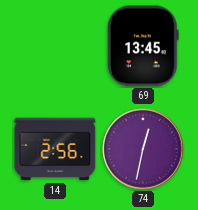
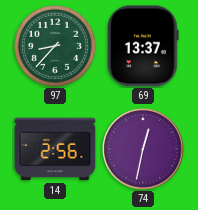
97: none -> 8:37 (56, 47)
69: 13:45 -> 13:37 (143, 46)
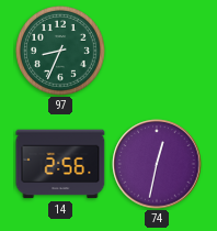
97: 8:37 -> 8:34 (61, 52)
69: 13:37 -> none (143, 46)
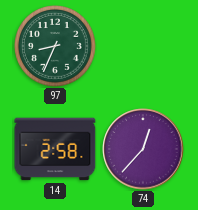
14: 2:56 -> 2:58 (55, 149)
74: 12:32 -> 12:37 (143, 149)
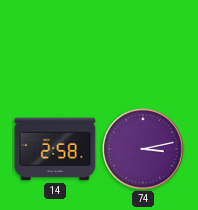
97: 8:34 -> none (56, 47)
74: 12:37 -> 3:13 (143, 149)
